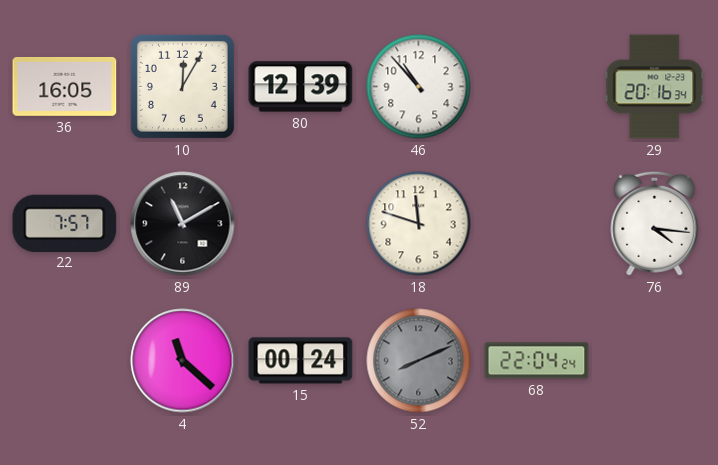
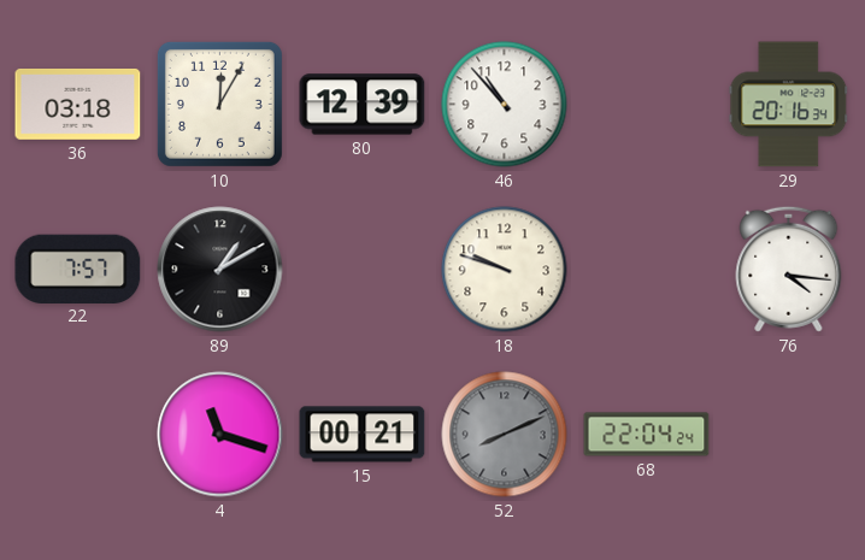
36: 16:05 -> 03:18 (78, 104)
89: 11:10 -> 1:10 (220, 270)
18: 11:48 -> 9:48 (505, 270)
4: 11:22 -> 11:18 (220, 435)
15: 00:24 -> 00:21 (363, 435)
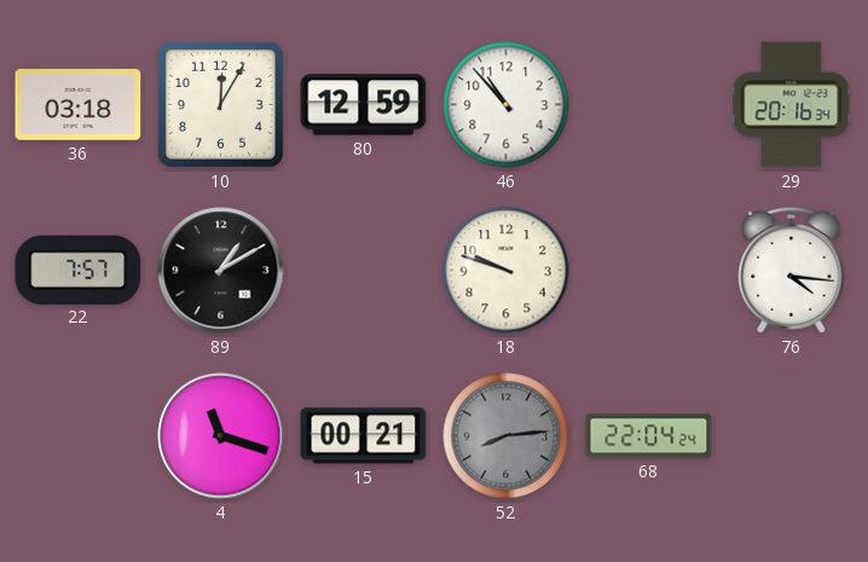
80: 12:39 -> 12:59 (364, 105)
52: 8:11 -> 8:14 (507, 436)
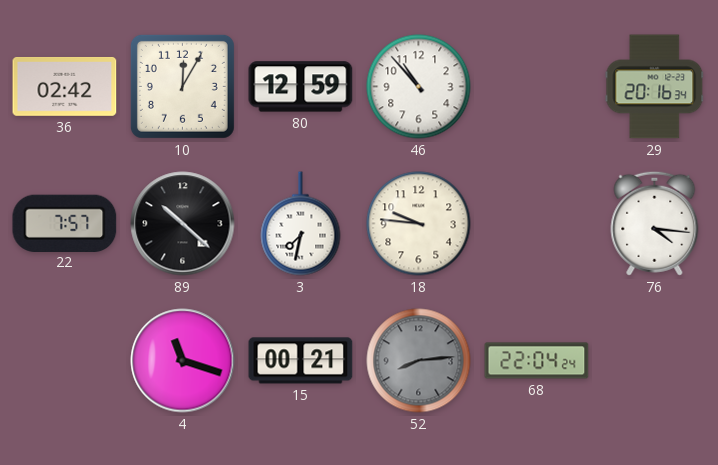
36: 03:18 -> 02:42 (65, 86)
89: 1:10 -> 10:22 (183, 224)
3: none -> 7:32 (301, 224)
18: 9:48 -> 9:46 (419, 224)
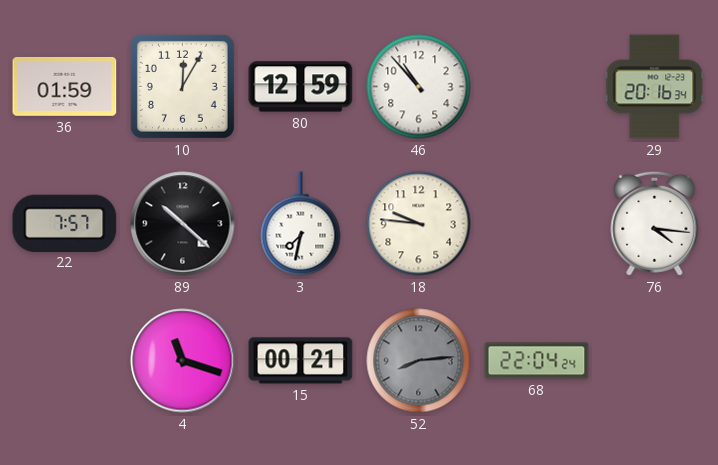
36: 02:42 -> 01:59 (65, 86)
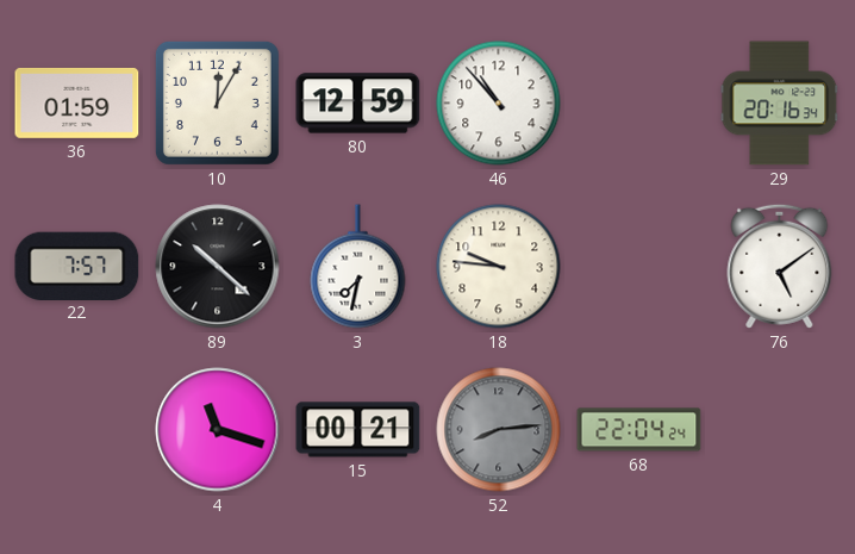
76: 4:16 -> 5:09 (780, 266)
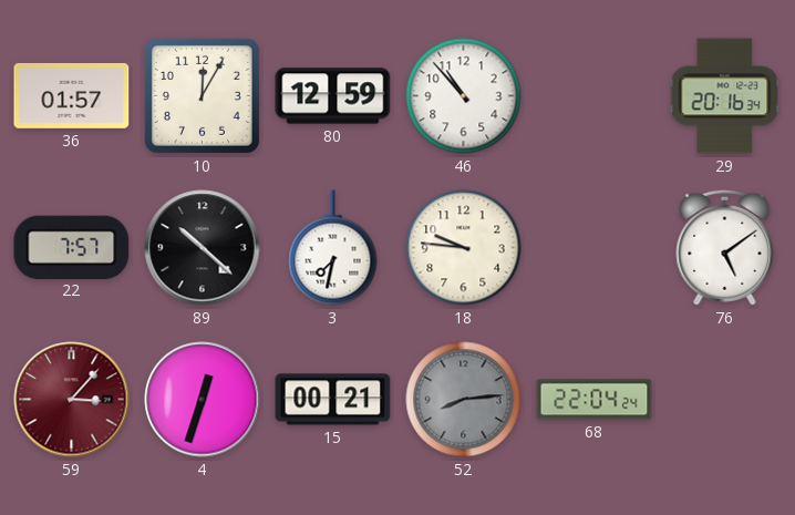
36: 01:59 -> 01:57 (72, 95)
59: none -> 3:07 (72, 400)
4: 11:18 -> 12:33 (203, 400)
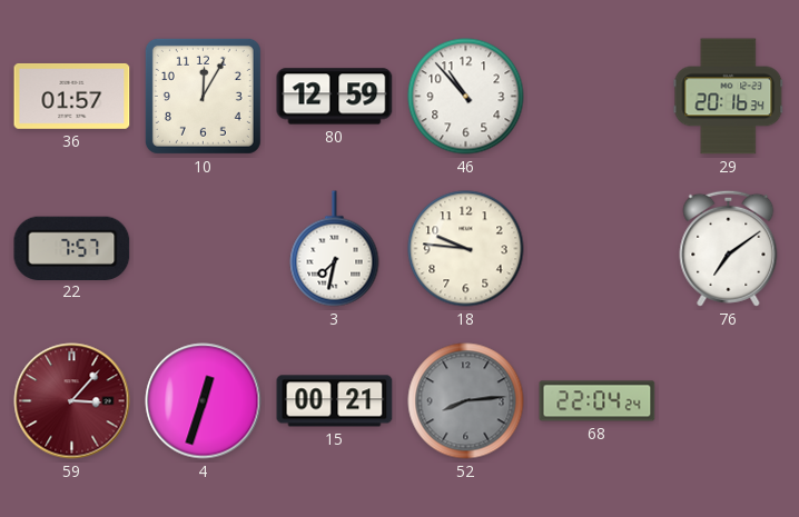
89: 10:22 -> none (203, 248)
76: 5:09 -> 7:09 (729, 248)
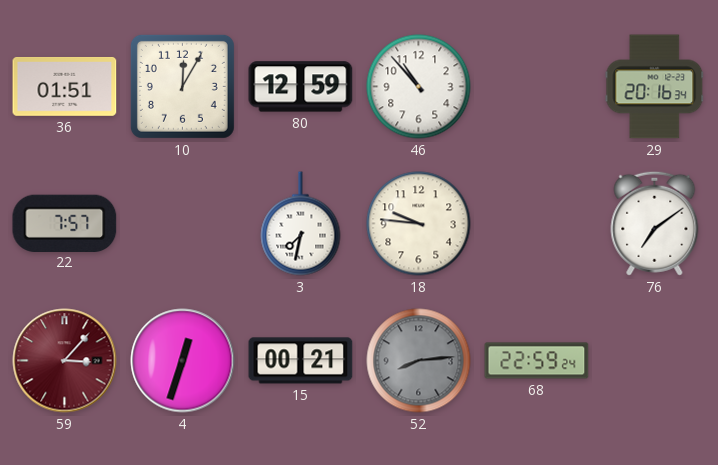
36: 01:57 -> 01:51 (65, 86)
68: 22:04 -> 22:59 (537, 361)
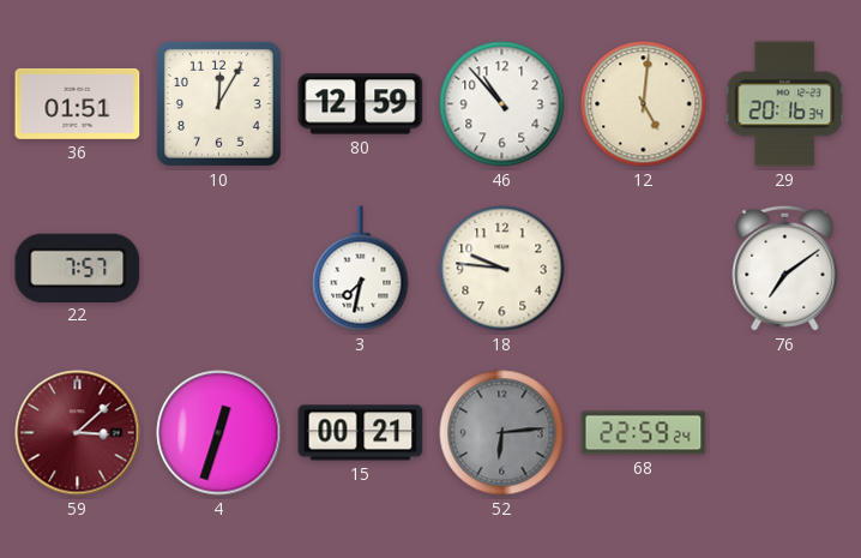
12: none -> 5:01 (644, 104)
59: 3:07 -> 3:08 (78, 433)
52: 8:14 -> 6:14 (502, 433)
